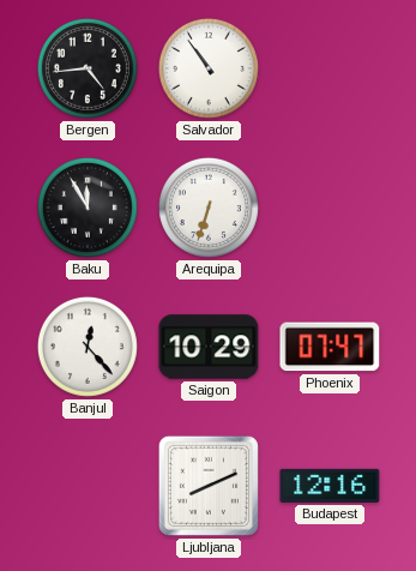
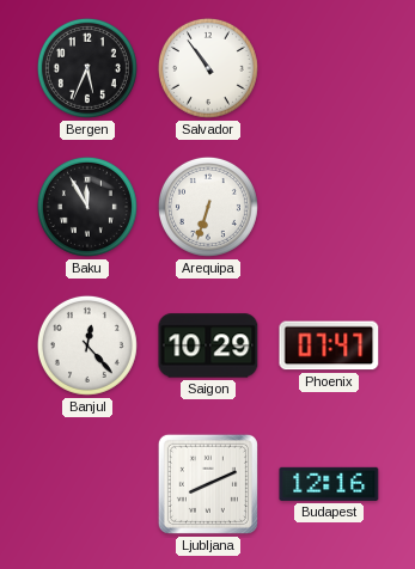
Bergen: 4:44 -> 5:34 (87, 68)
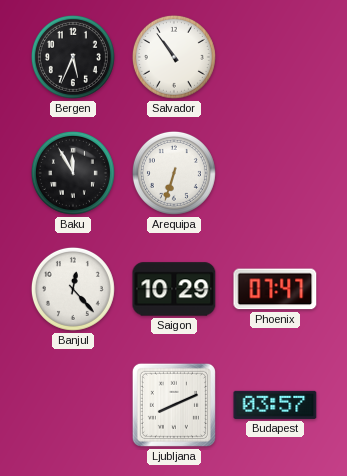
Budapest: 12:16 -> 03:57 (275, 405)
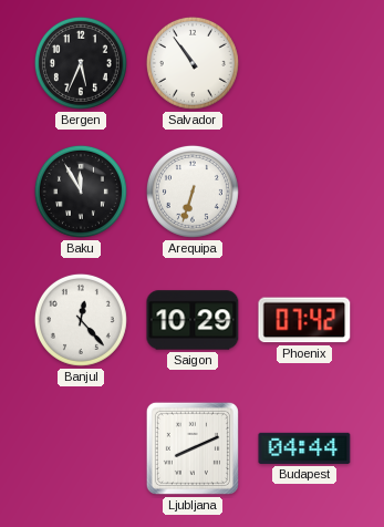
Phoenix: 07:47 -> 07:42 (304, 320)
Budapest: 03:57 -> 04:44 (304, 448)
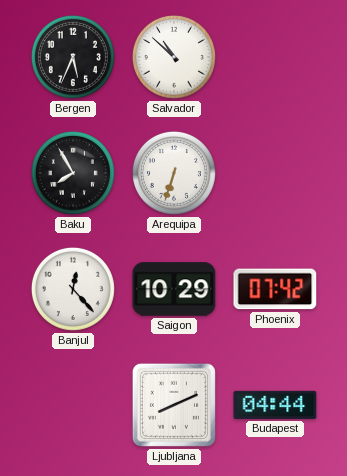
Salvador: 10:54 -> 10:52 (174, 57)
Baku: 11:55 -> 7:55 (73, 173)
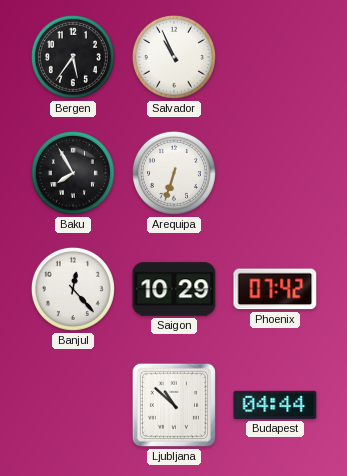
Bergen: 5:34 -> 5:36 (73, 57)
Salvador: 10:52 -> 10:56 (174, 57)
Ljubljana: 8:11 -> 10:52 (174, 405)
